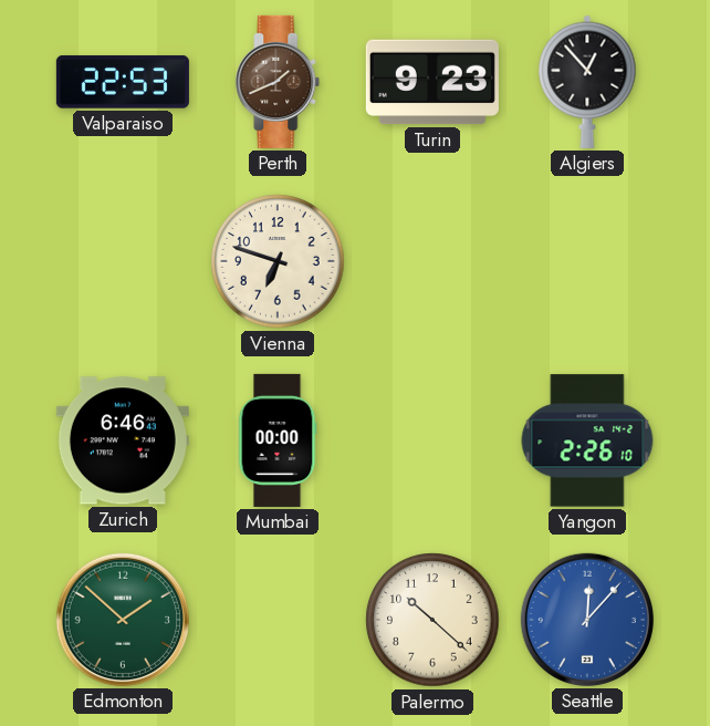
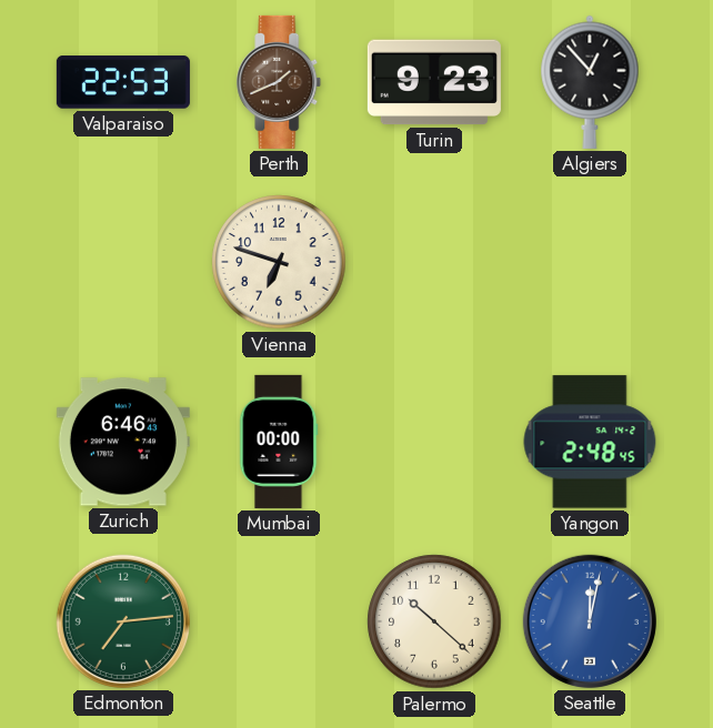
Yangon: 2:26 -> 2:48 (590, 442)
Edmonton: 1:52 -> 7:14 (123, 621)
Seattle: 12:07 -> 12:02 (590, 621)
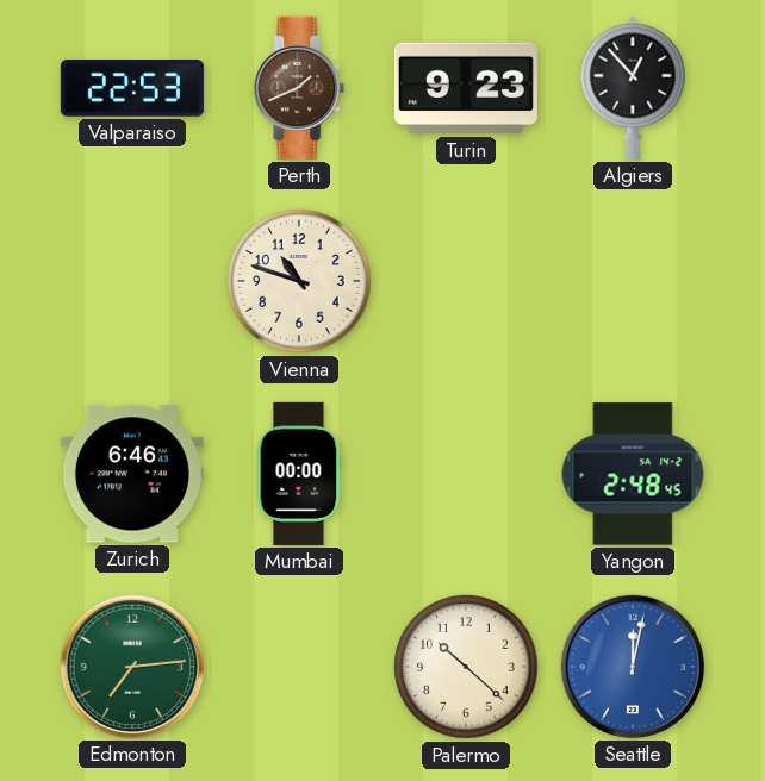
Vienna: 6:48 -> 10:48 (299, 281)
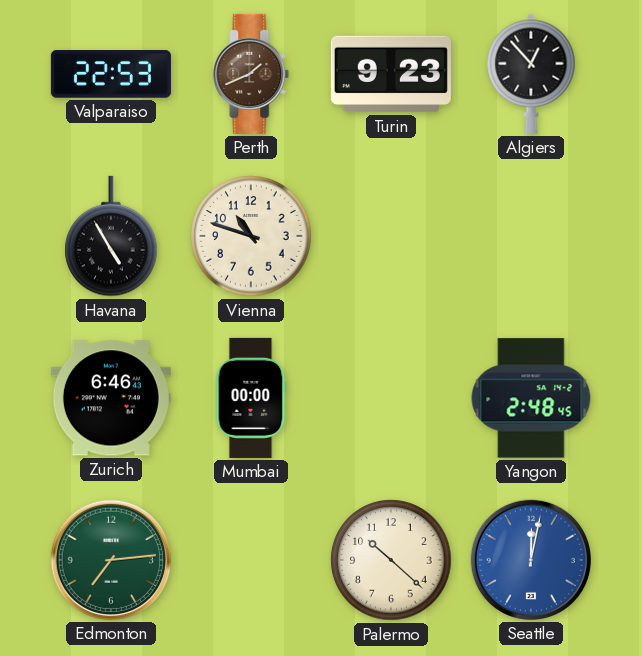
Havana: none -> 4:55 (111, 236)
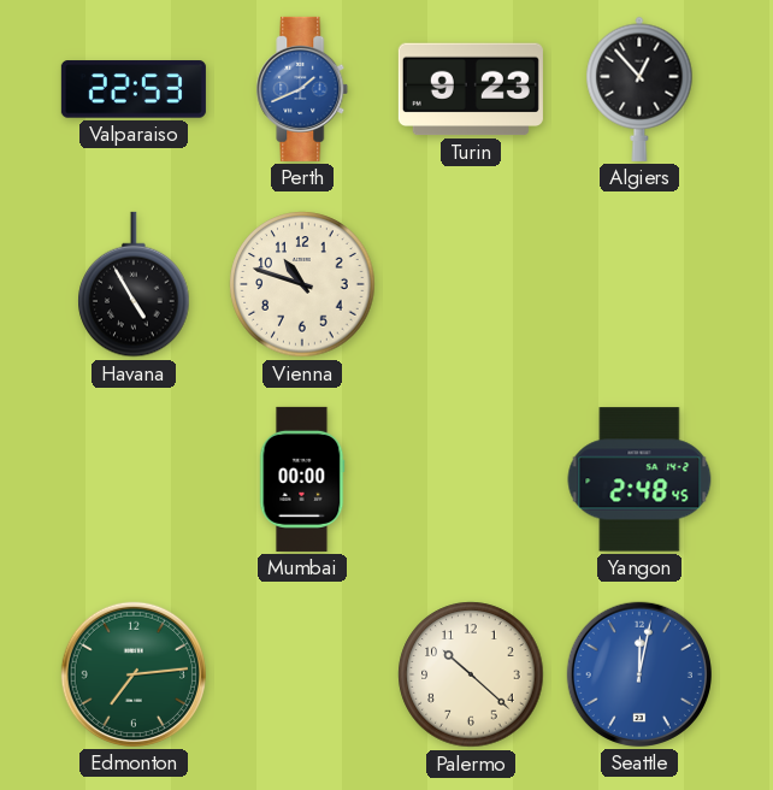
Perth dial: brown -> blue (302, 89)
Zurich: 6:46 -> none (111, 398)
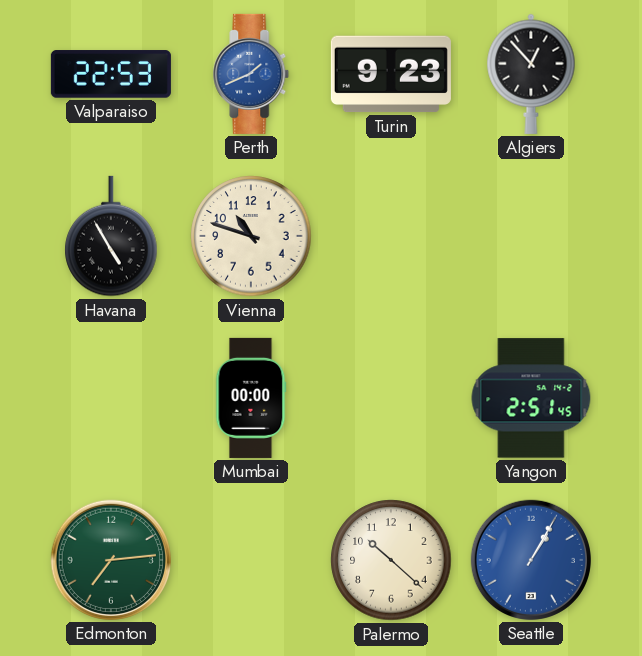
Yangon: 2:48 -> 2:51 (531, 398)
Seattle: 12:02 -> 1:05 (531, 560)
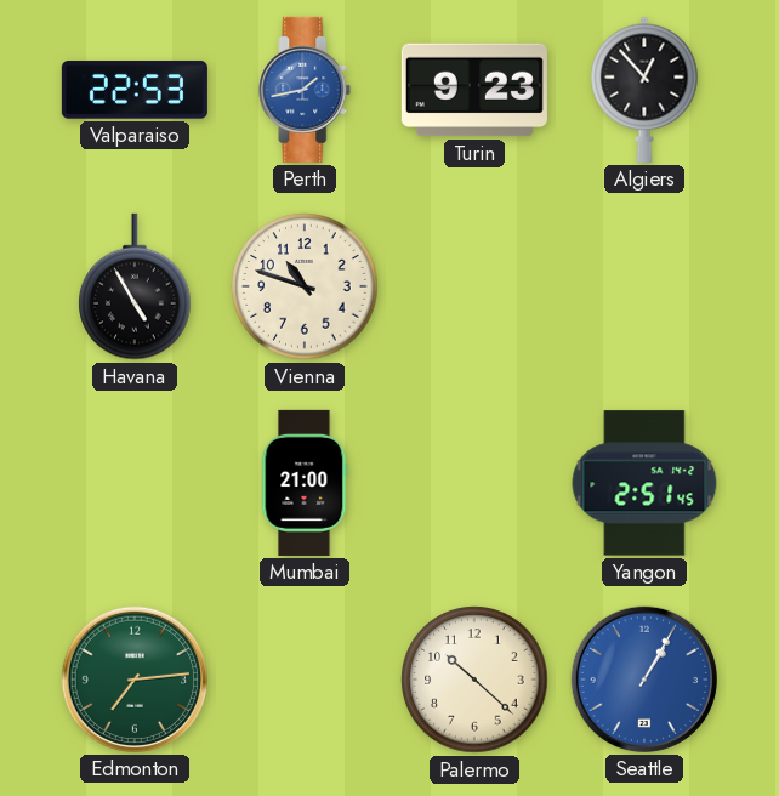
Perth: 1:41 -> 1:43 (305, 90)
Mumbai: 00:00 -> 21:00 (305, 483)
